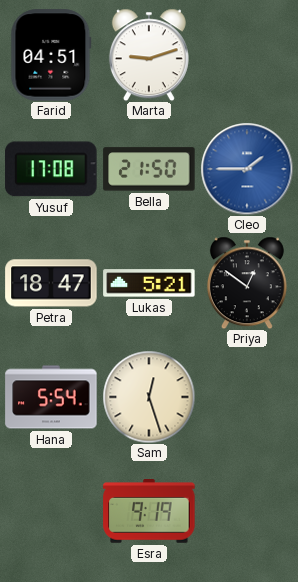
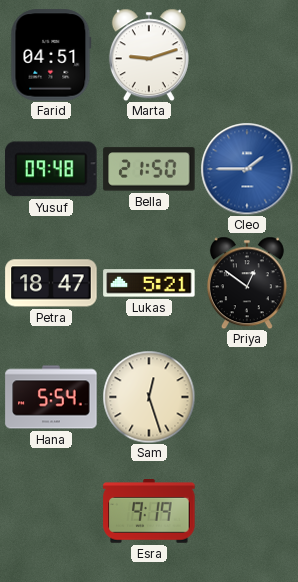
Yusuf: 17:08 -> 09:48 (51, 169)
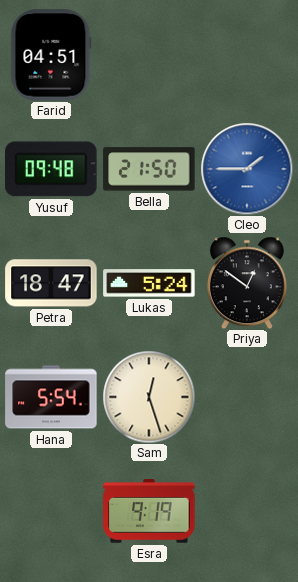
Marta: 9:12 -> none (149, 55)
Lukas: 5:21 -> 5:24 (149, 283)
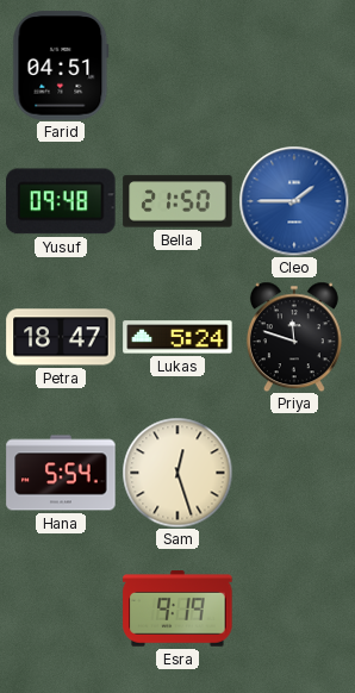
Priya: 12:51 -> 11:48 (294, 337)
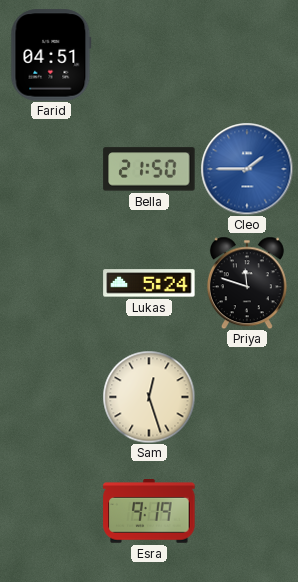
Yusuf: 09:48 -> none (61, 201)
Petra: 18:47 -> none (61, 337)
Hana: 5:54 -> none (61, 473)
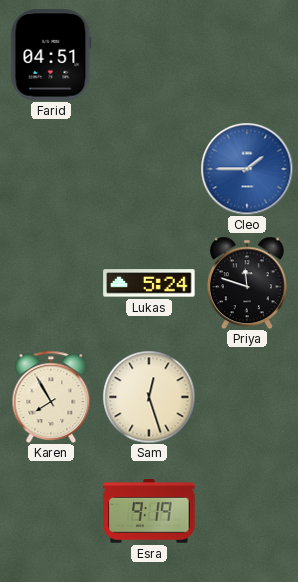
Bella: 21:50 -> none (149, 169)
Karen: none -> 7:55 (51, 397)
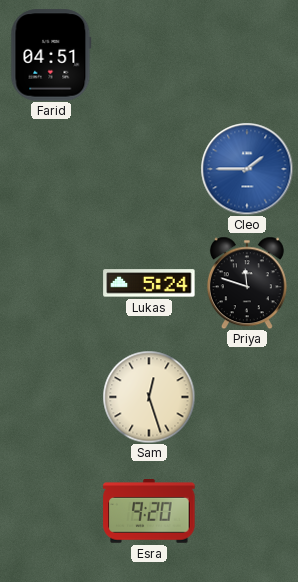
Karen: 7:55 -> none (51, 397)
Esra: 9:19 -> 9:20 (149, 512)
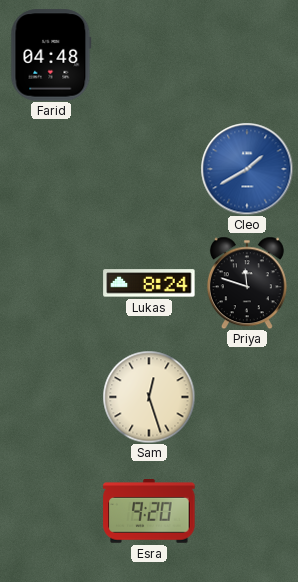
Farid: 04:51 -> 04:48 (51, 55)
Cleo: 1:45 -> 1:40 (247, 169)
Lukas: 5:24 -> 8:24 (149, 283)
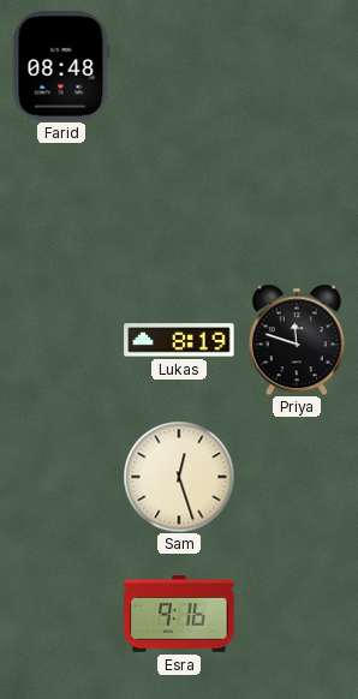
Farid: 04:48 -> 08:48 (61, 66)
Cleo: 1:40 -> none (247, 169)
Lukas: 8:24 -> 8:19 (179, 340)
Esra: 9:20 -> 9:16 (179, 615)
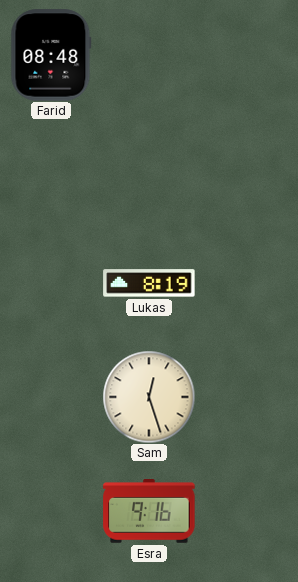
Priya: 11:48 -> none (297, 340)
